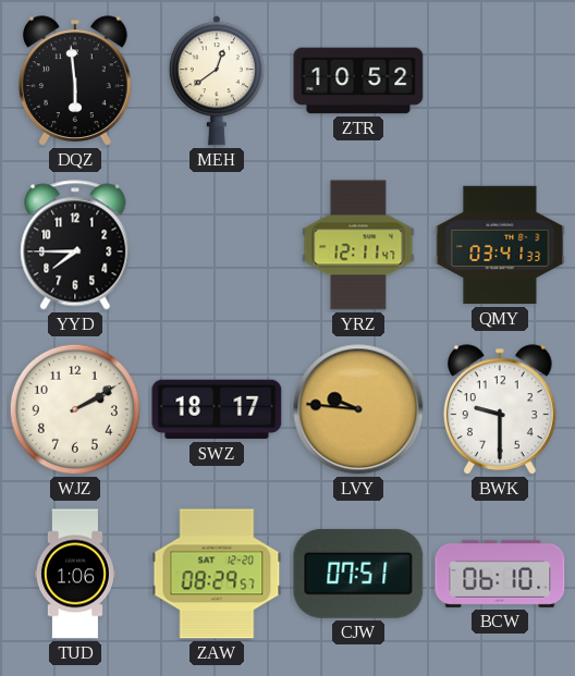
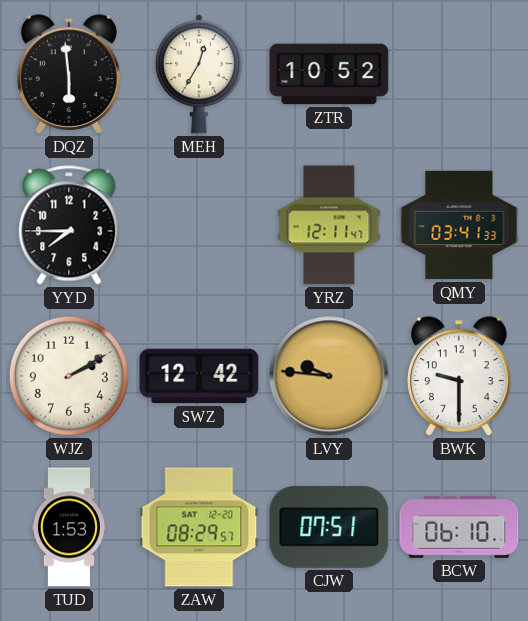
MEH: 12:39 -> 12:35 (199, 74)
SWZ: 18:17 -> 12:42 (199, 376)
TUD: 1:06 -> 1:53 (69, 527)
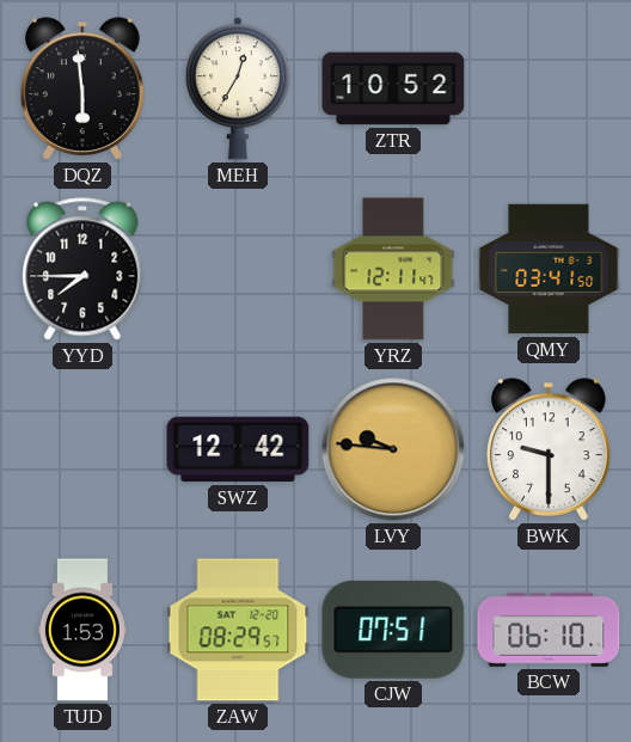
QMY: 03:41:33 -> 03:41:50 (549, 269)
WJZ: 2:10 -> none (69, 376)
